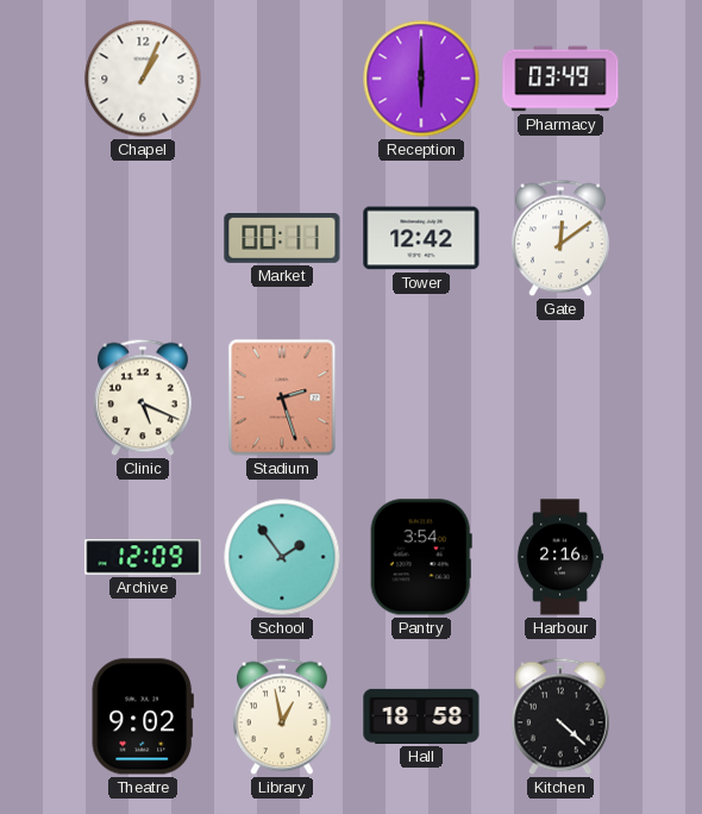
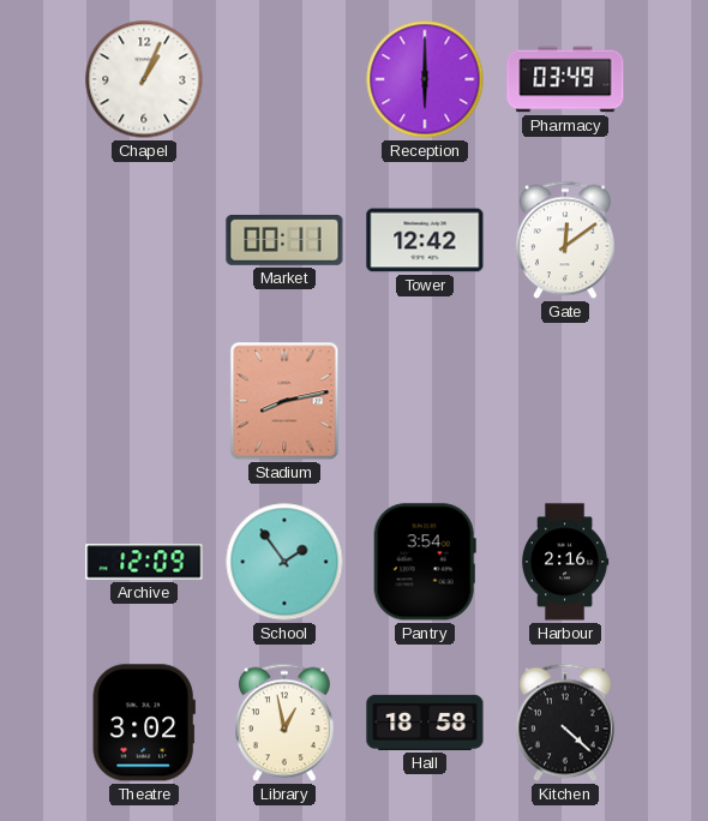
Clinic: 5:19 -> none (143, 397)
Stadium: 2:27 -> 8:13 (284, 401)
Theatre: 9:02 -> 3:02 (144, 723)
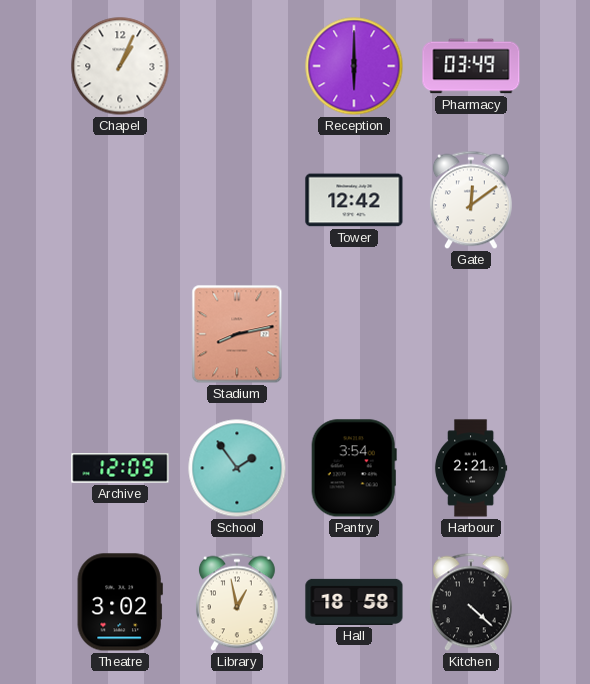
Market: 00:11 -> none (284, 240)
Harbour: 2:16 -> 2:21 (471, 468)
